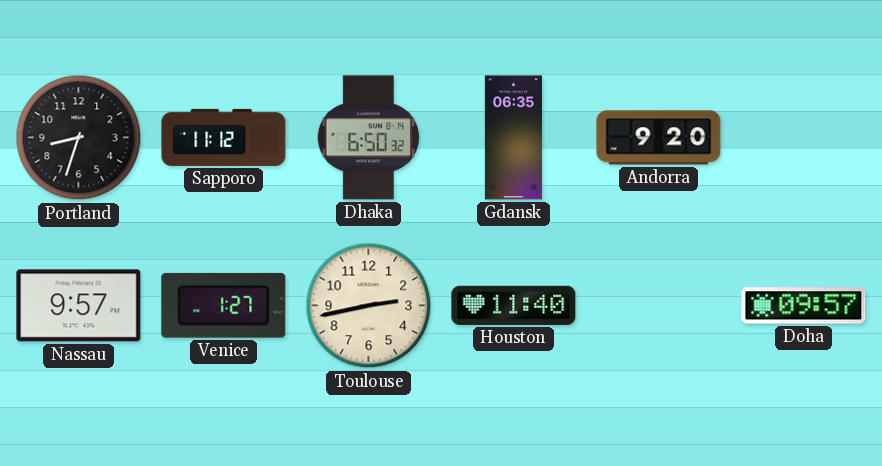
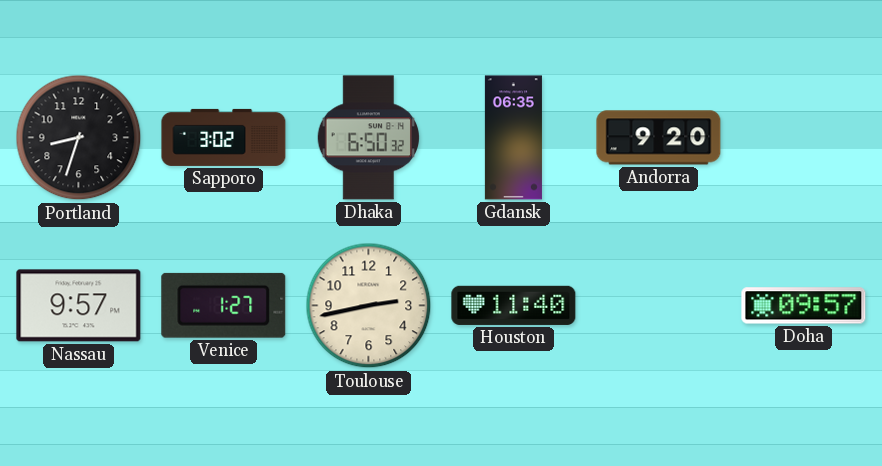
Sapporo: 11:12 -> 3:02 (224, 137)
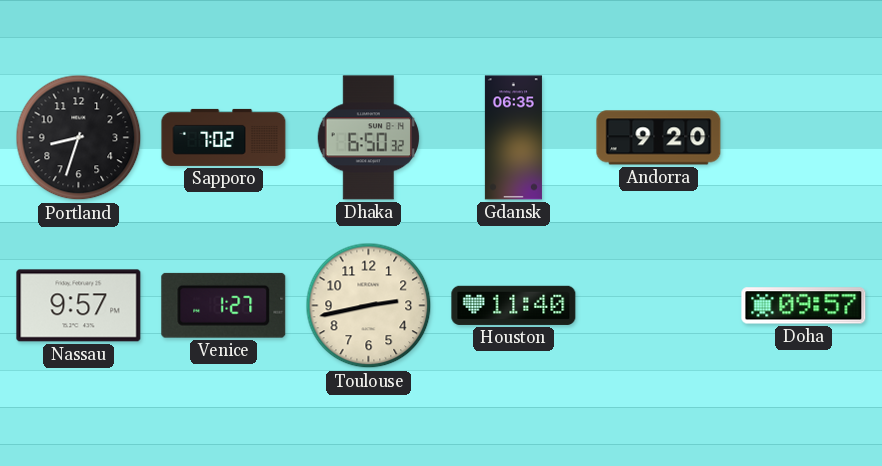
Sapporo: 3:02 -> 7:02 (224, 137)
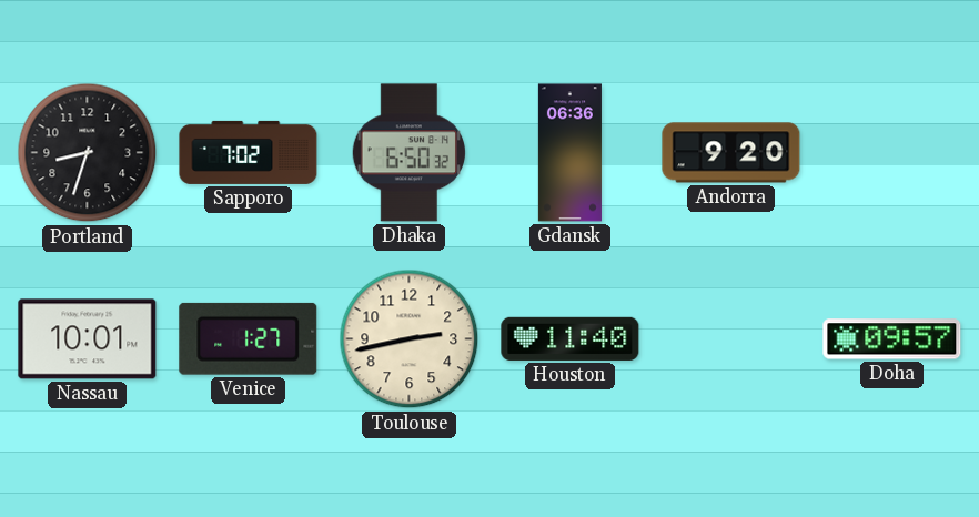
Gdansk: 06:35 -> 06:36 (569, 153)
Nassau: 9:57 -> 10:01 (88, 339)
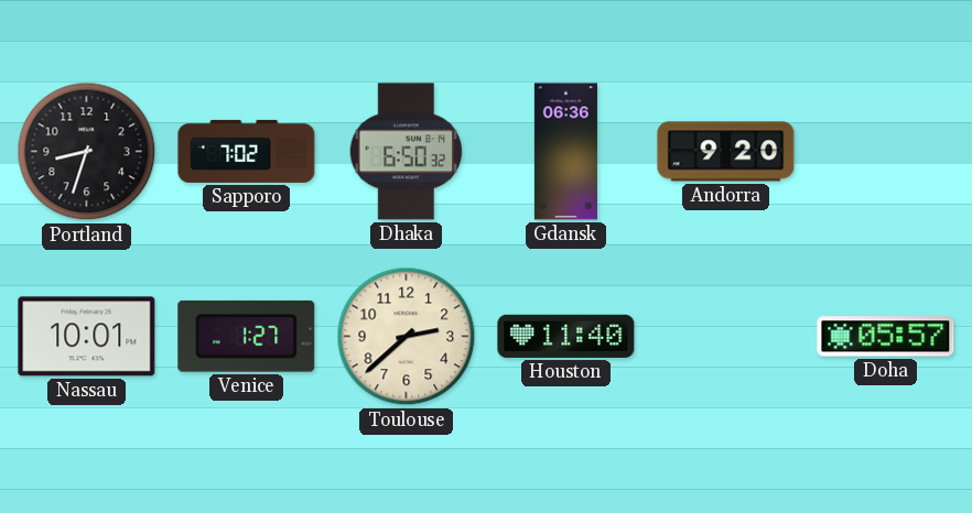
Toulouse: 2:43 -> 2:38 (407, 337)
Doha: 09:57 -> 05:57 (886, 337)
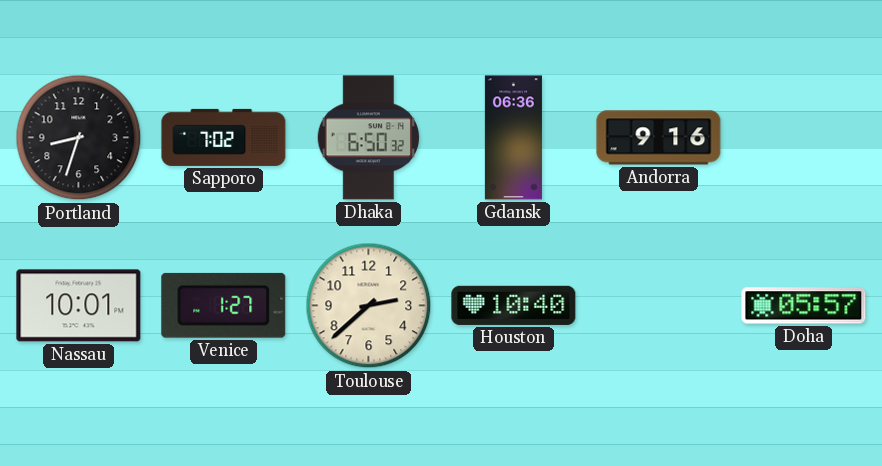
Andorra: 9:20 -> 9:16 (659, 138)
Houston: 11:40 -> 10:40 (514, 305)
